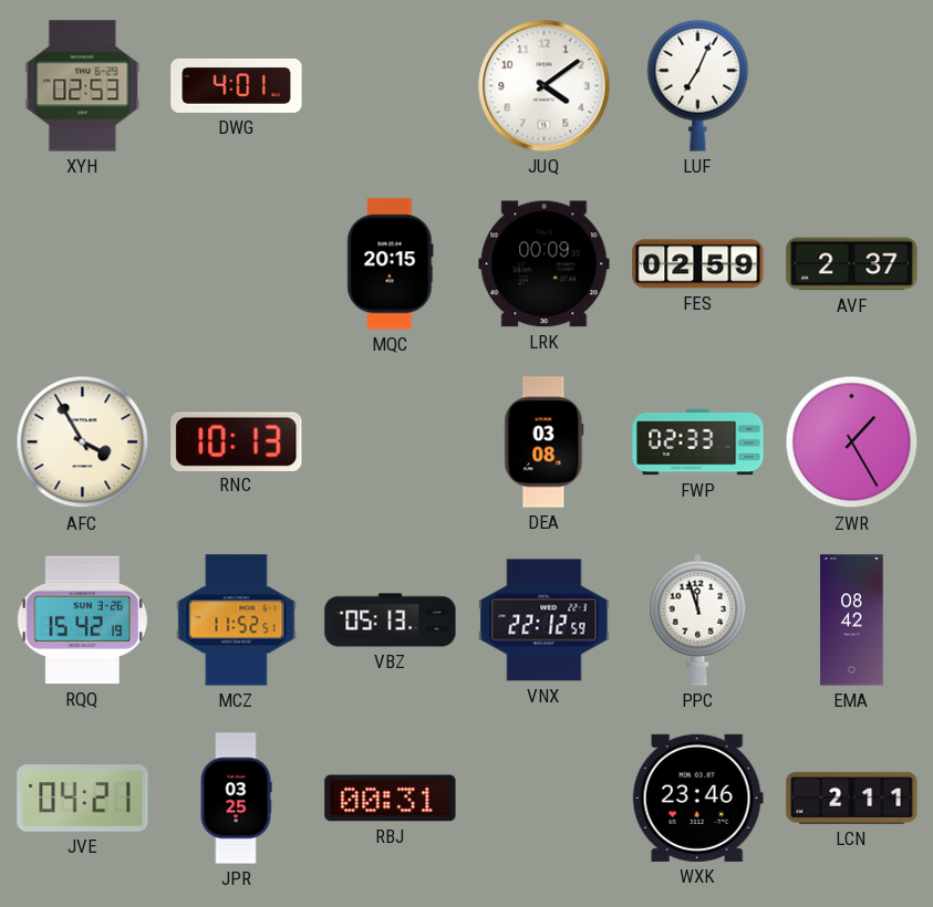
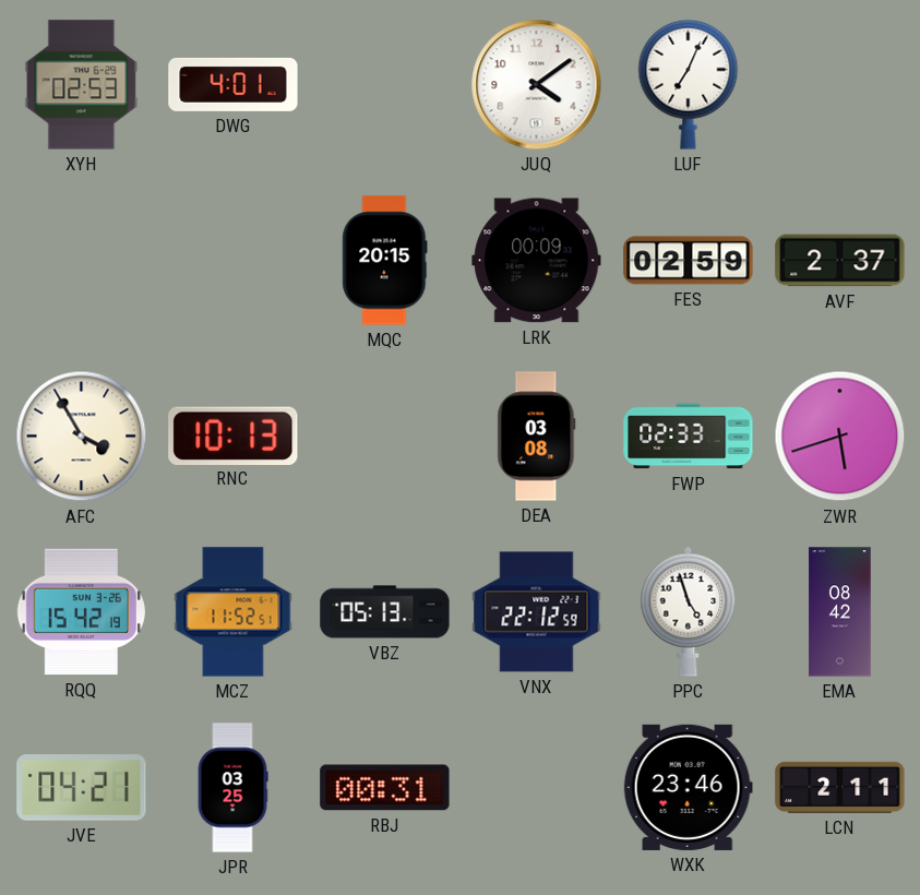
ZWR: 1:25 -> 5:42 (840, 437)
PPC: 11:57 -> 4:57 (689, 611)
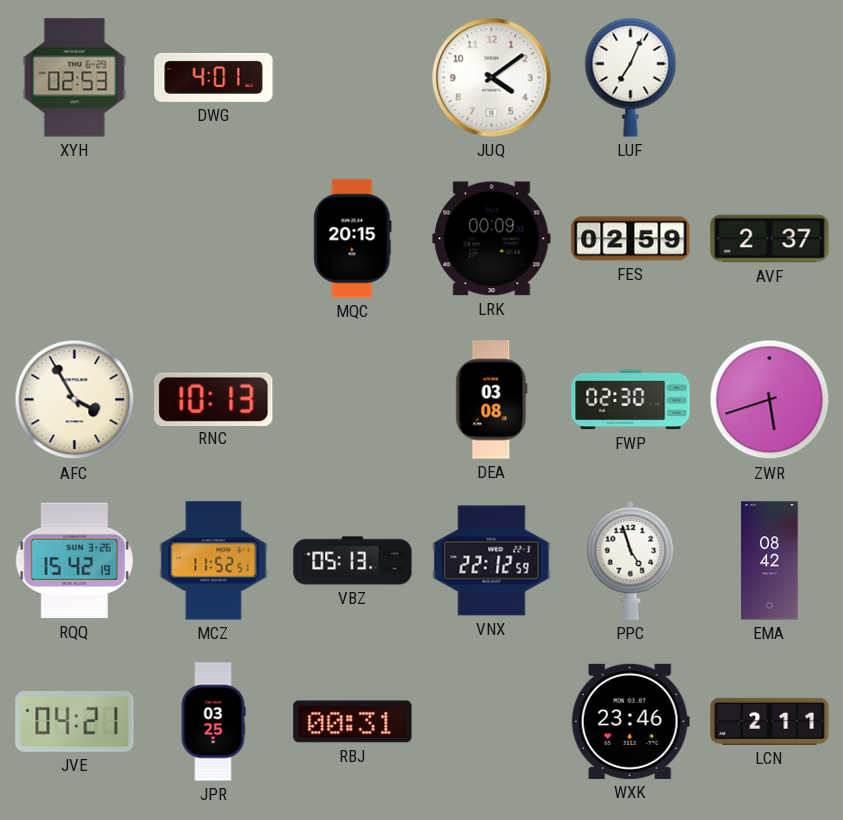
FWP: 02:33 -> 02:30 (631, 400)
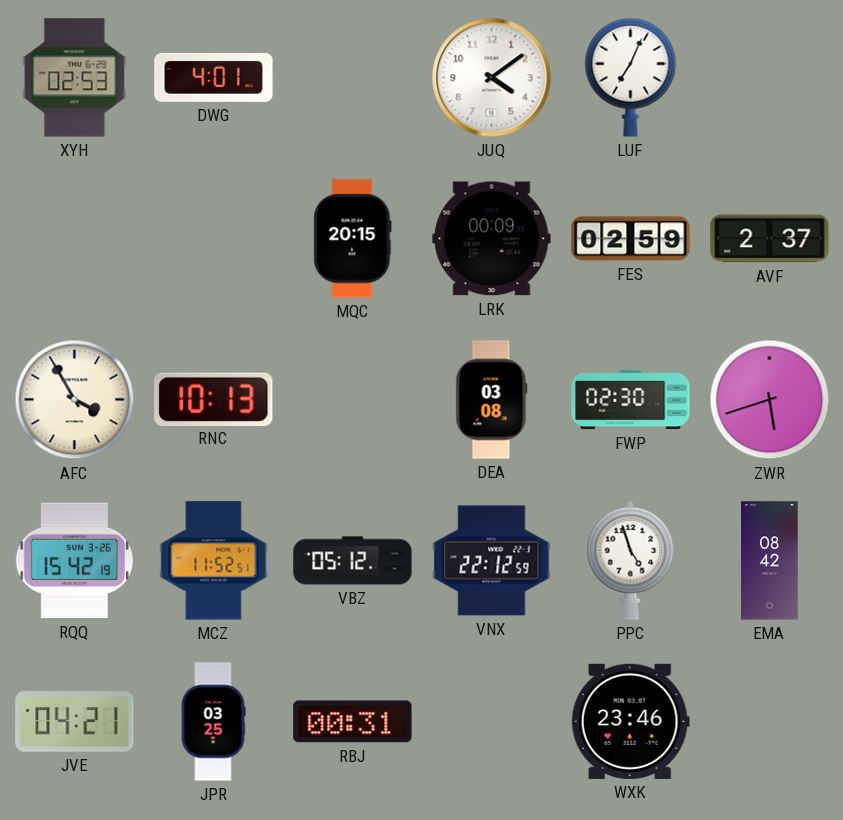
VBZ: 05:13 -> 05:12 (353, 561)
LCN: 2:11 -> none (770, 721)
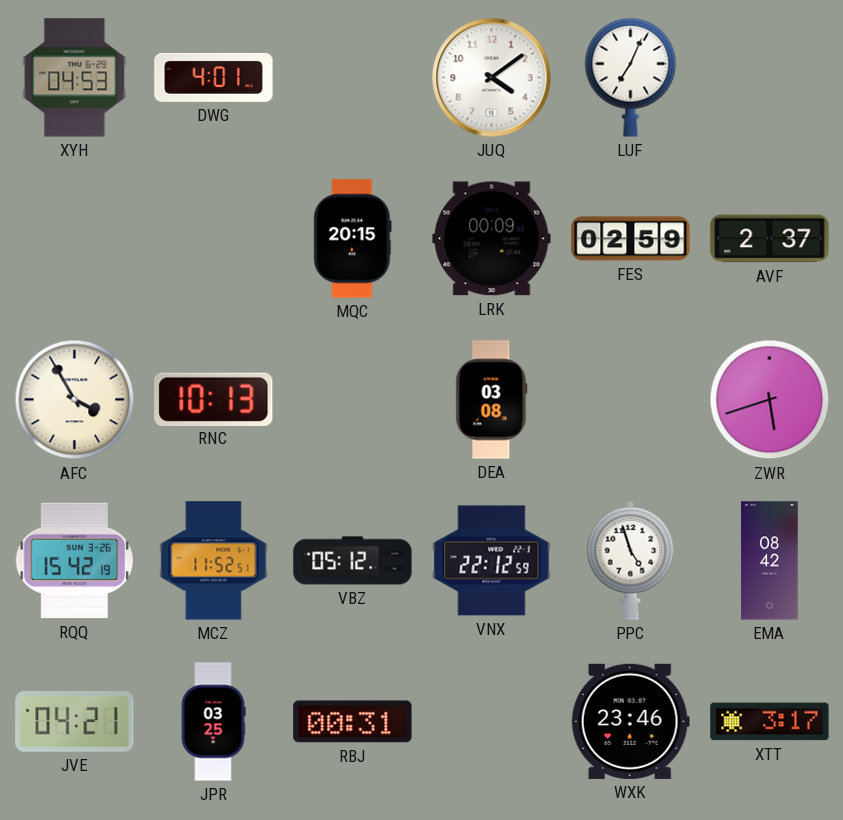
XYH: 02:53 -> 04:53 (75, 78)
FWP: 02:30 -> none (631, 400)
XTT: none -> 3:17 (770, 722)
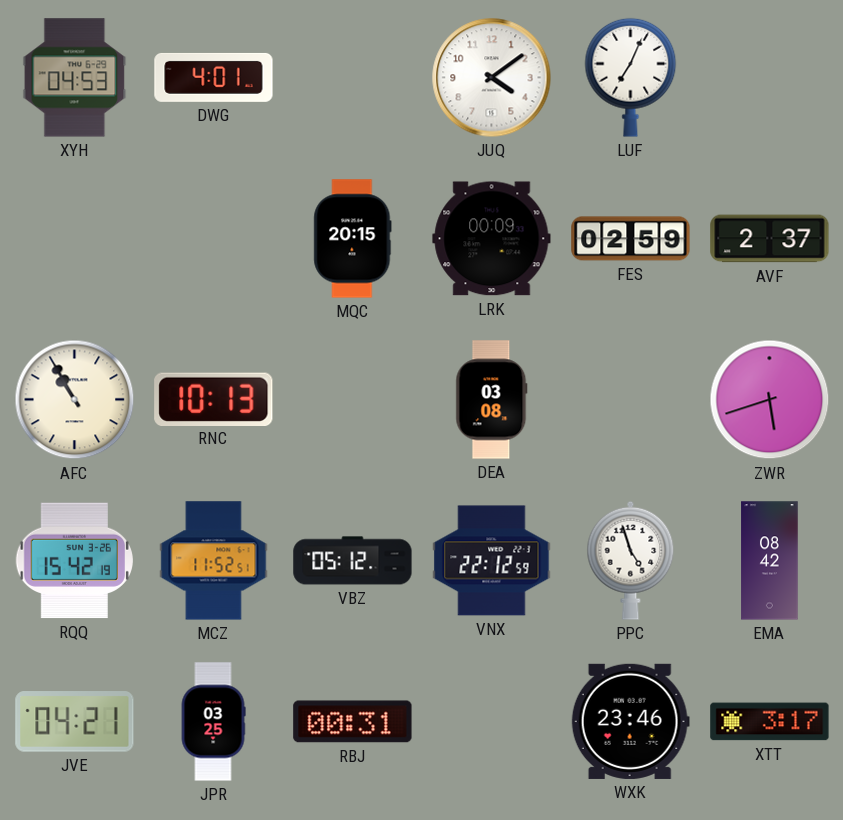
AFC: 3:55 -> 10:55 (75, 400)
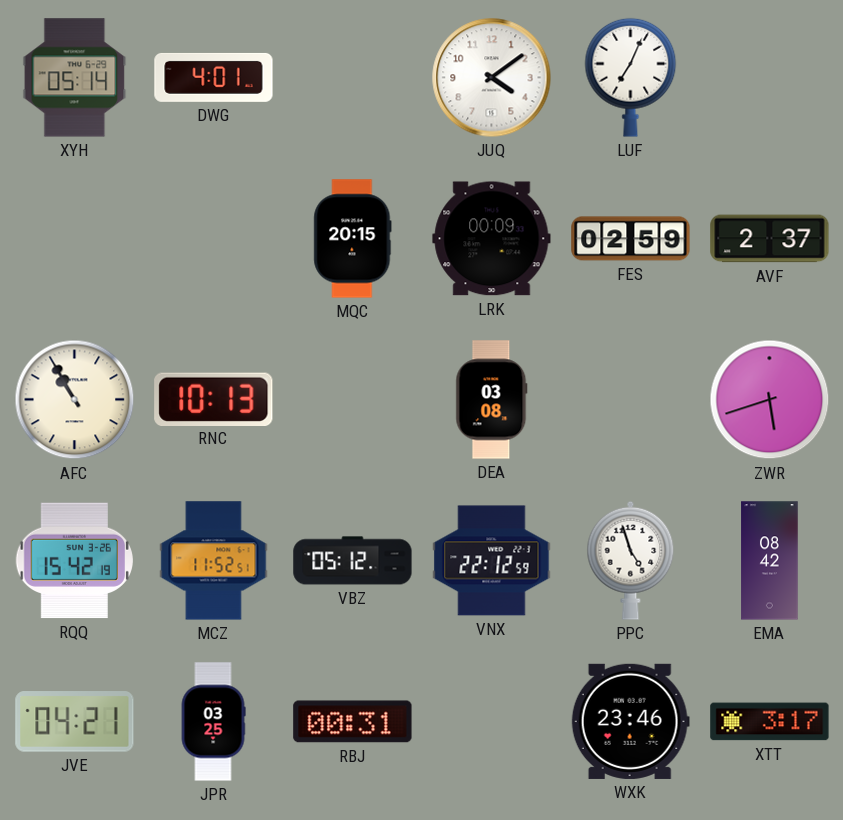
XYH: 04:53 -> 05:14 (75, 78)
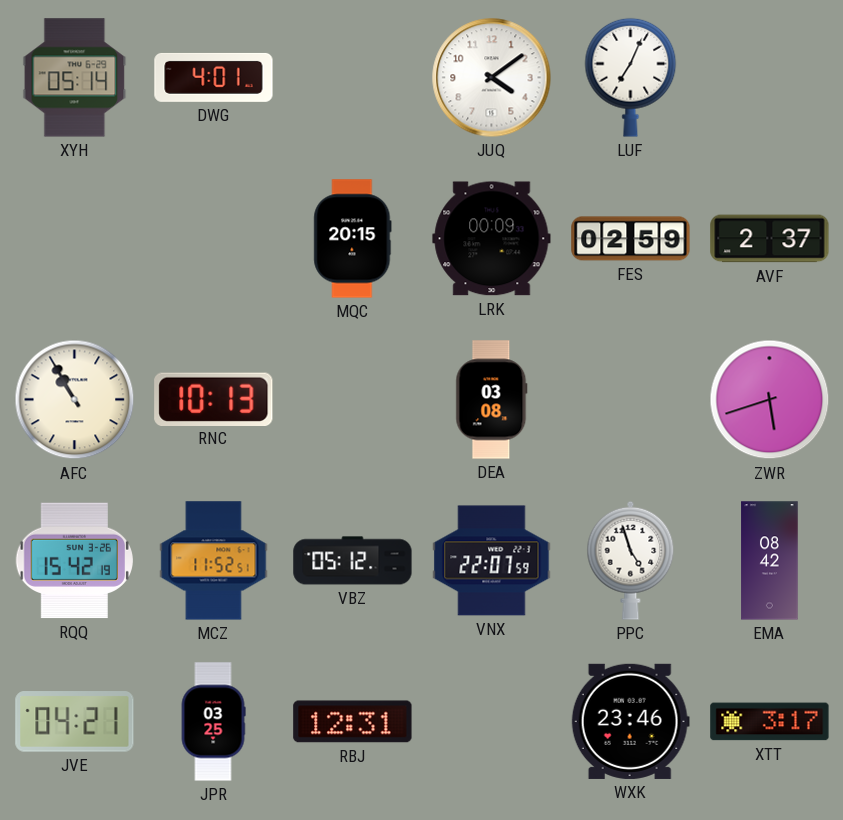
VNX: 22:12 -> 22:07 (492, 561)
RBJ: 00:31 -> 12:31 (353, 722)
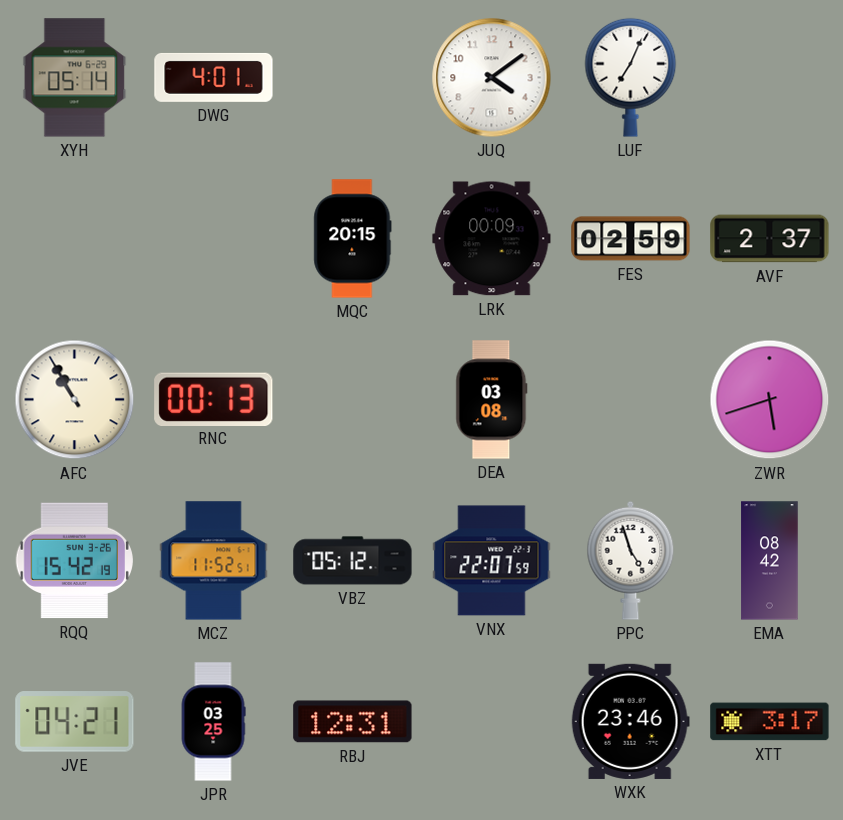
RNC: 10:13 -> 00:13 (214, 399)
